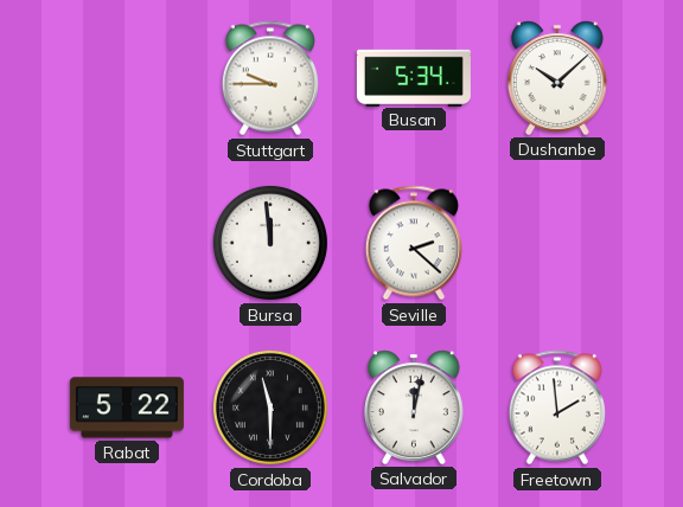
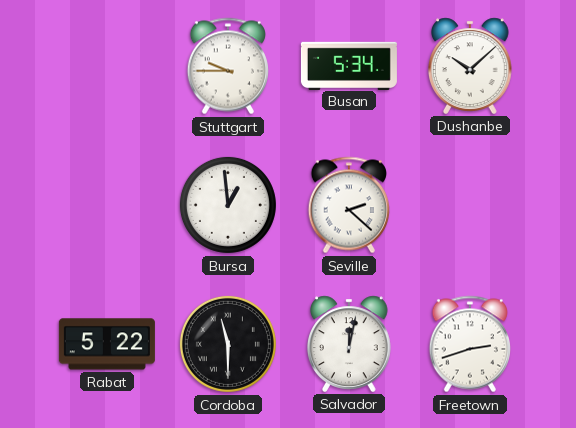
Bursa: 11:59 -> 12:59 (228, 205)
Freetown: 1:59 -> 2:42 (470, 344)
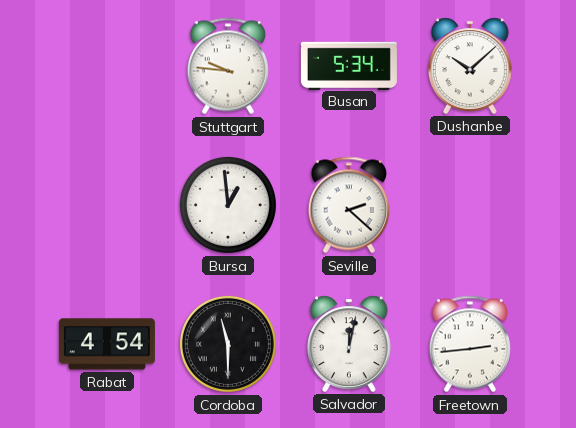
Stuttgart: 9:45 -> 9:46 (228, 66)
Rabat: 5:22 -> 4:54 (107, 344)
Freetown: 2:42 -> 2:44 (470, 344)
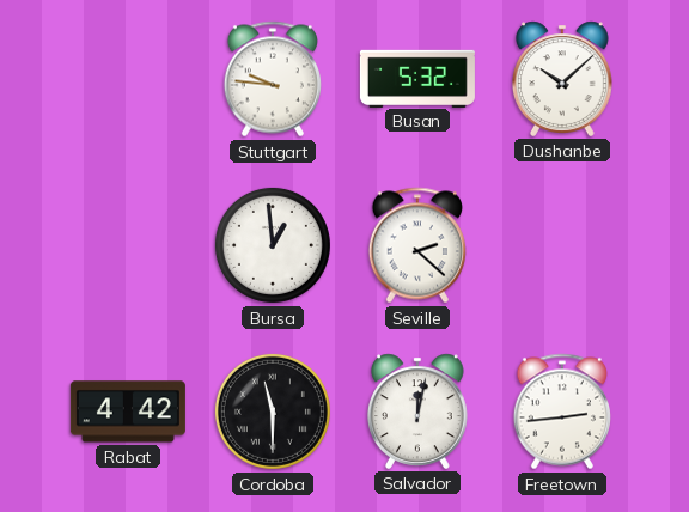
Busan: 5:34 -> 5:32 (417, 78)
Rabat: 4:54 -> 4:42 (128, 412)
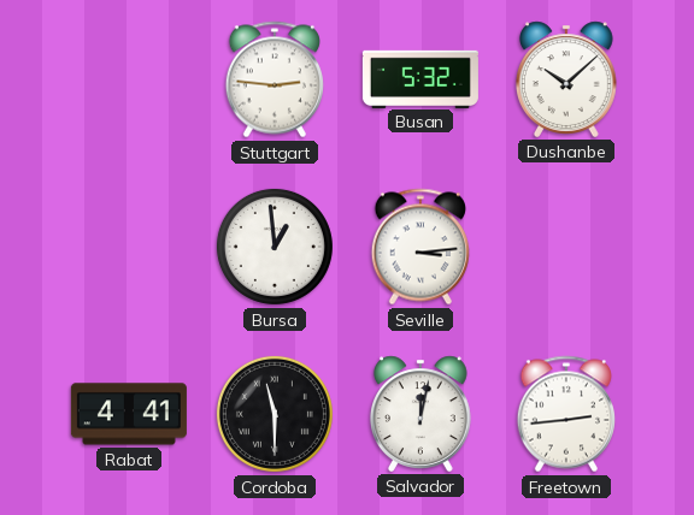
Stuttgart: 9:46 -> 2:46 (275, 79)
Seville: 2:22 -> 3:14 (420, 247)
Rabat: 4:42 -> 4:41 (129, 414)
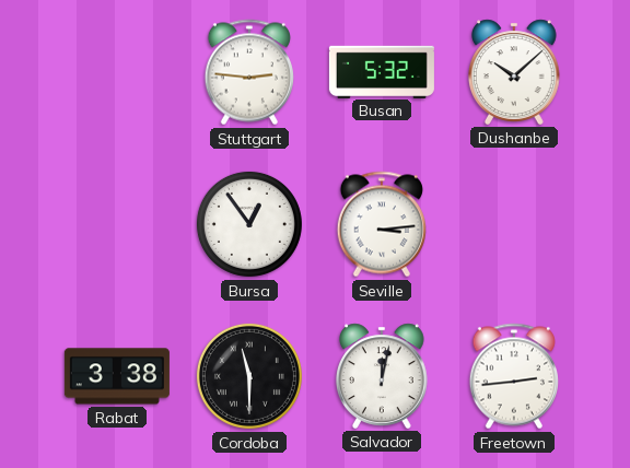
Bursa: 12:59 -> 12:54 (249, 224)
Rabat: 4:41 -> 3:38 (117, 376)
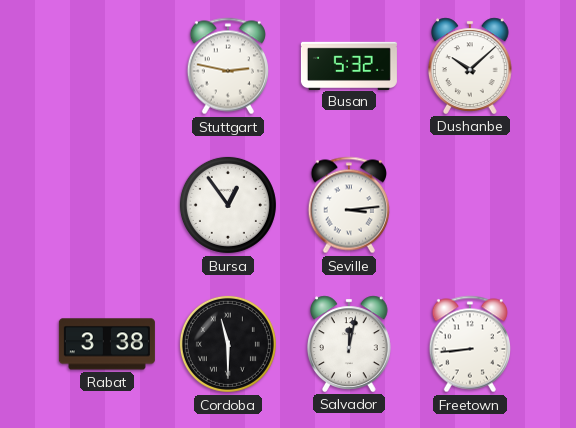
Stuttgart: 2:46 -> 2:47 (228, 66)
Freetown: 2:44 -> 8:44 (470, 344)
